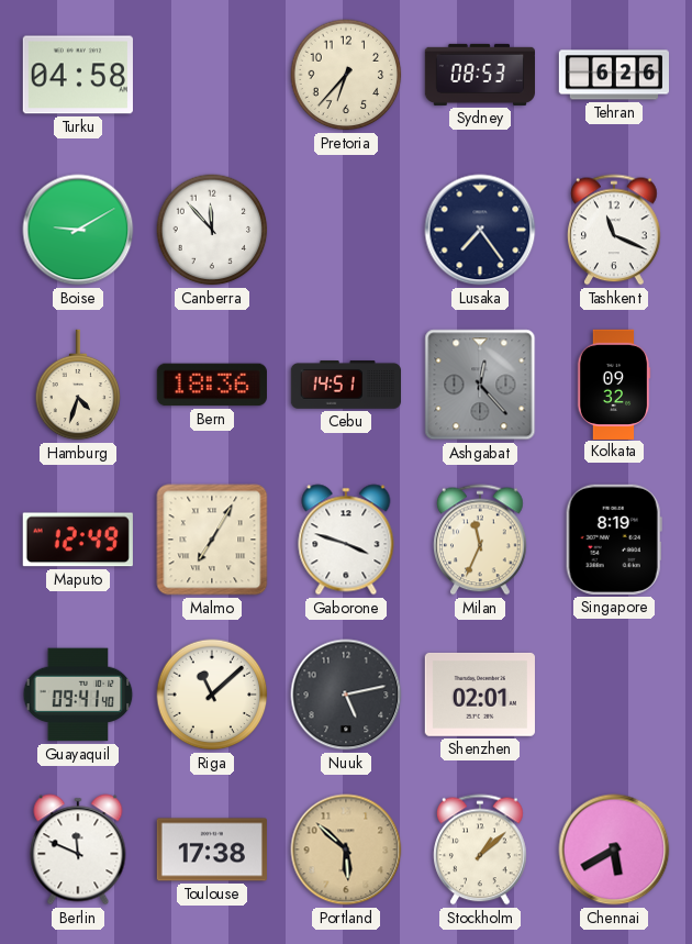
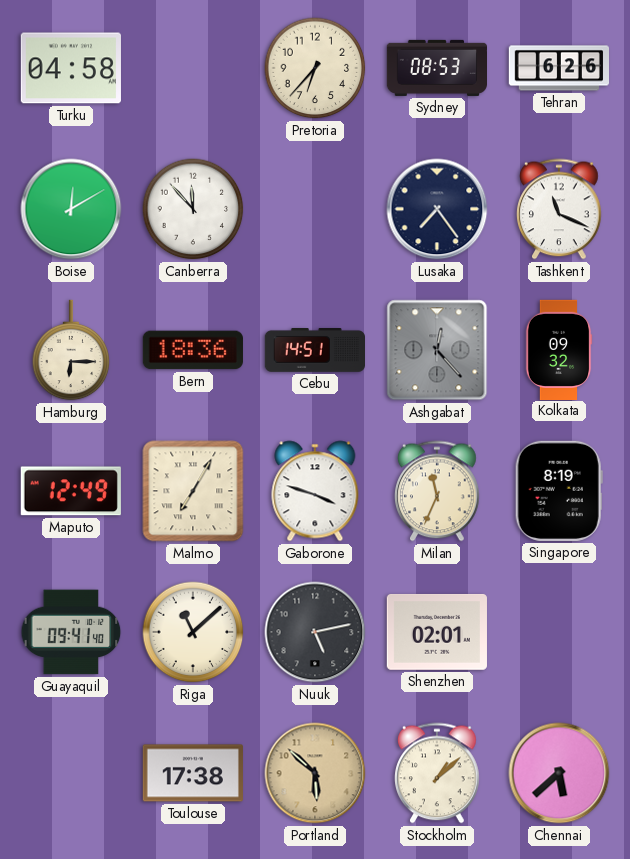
Boise: 9:10 -> 12:10 (71, 209)
Hamburg: 4:33 -> 6:15 (71, 350)
Berlin: 11:49 -> none (78, 849)
Chennai: 5:40 -> 5:38 (559, 773)
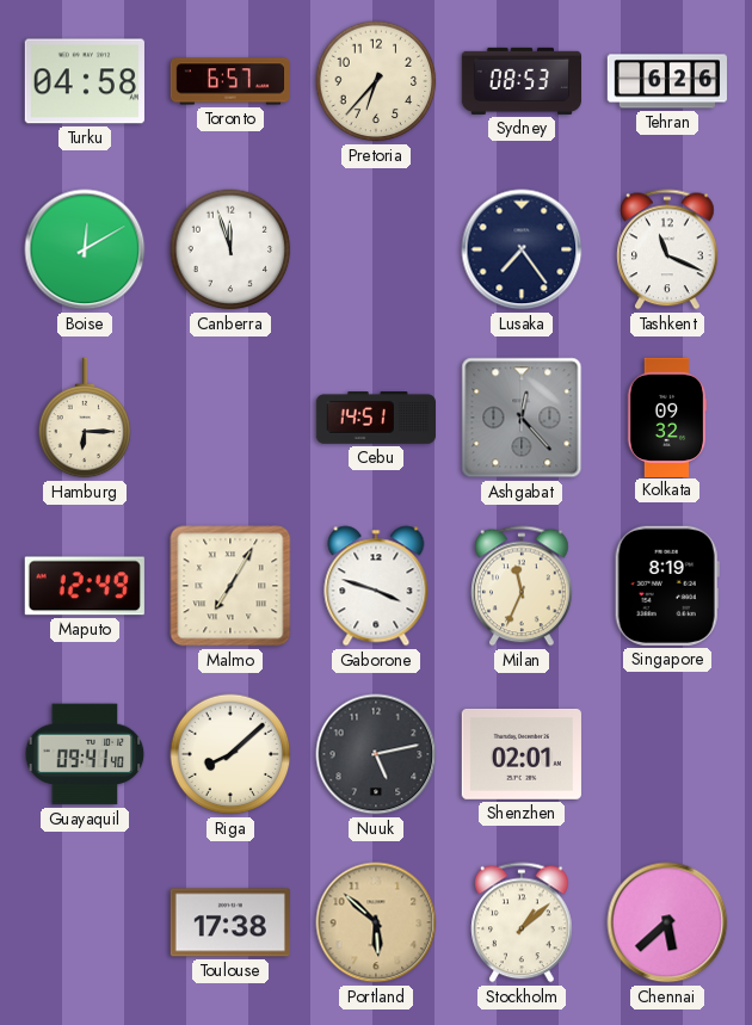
Toronto: none -> 6:57 (230, 81)
Canberra: 11:53 -> 11:57 (230, 249)
Bern: 18:36 -> none (193, 350)
Riga: 11:08 -> 8:08 (230, 754)
